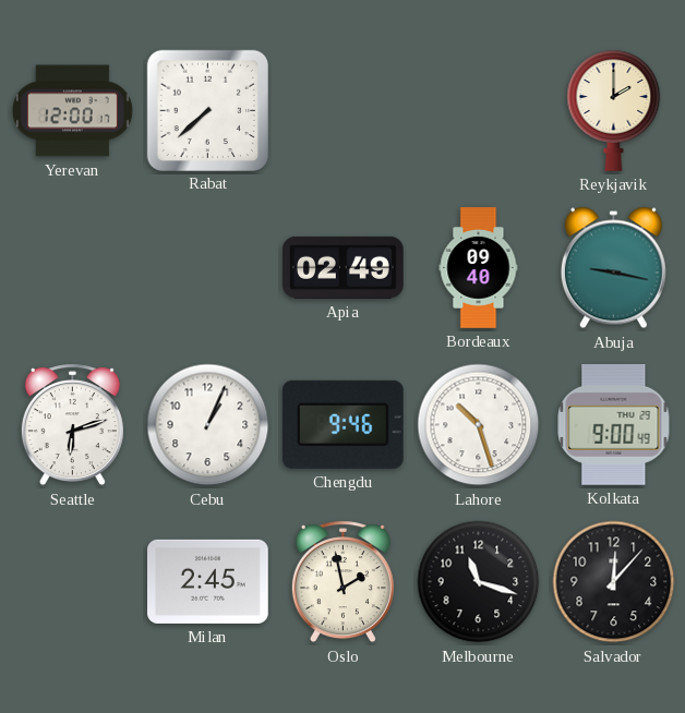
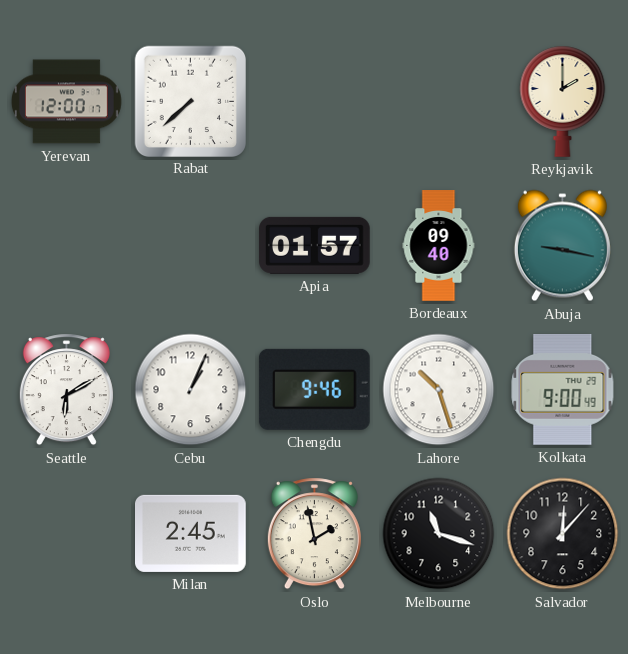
Apia: 02:49 -> 01:57 (315, 245)
Seattle: 6:12 -> 6:10 (66, 390)
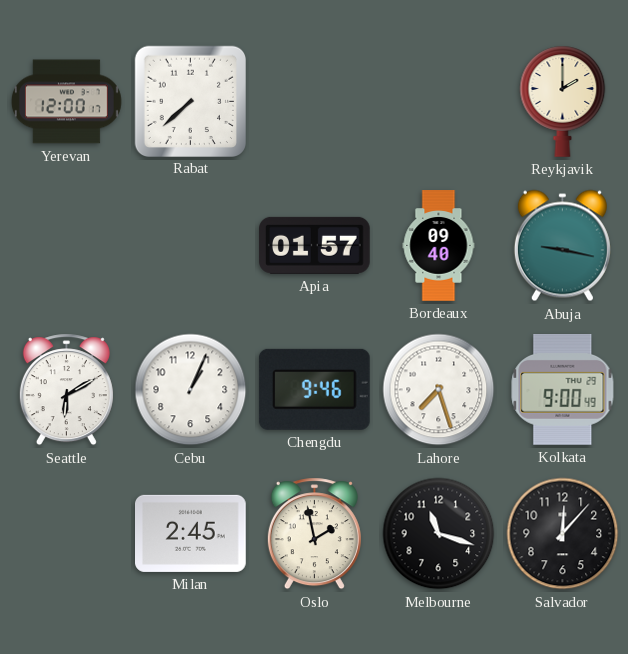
Lahore: 10:27 -> 7:27 (439, 390)
